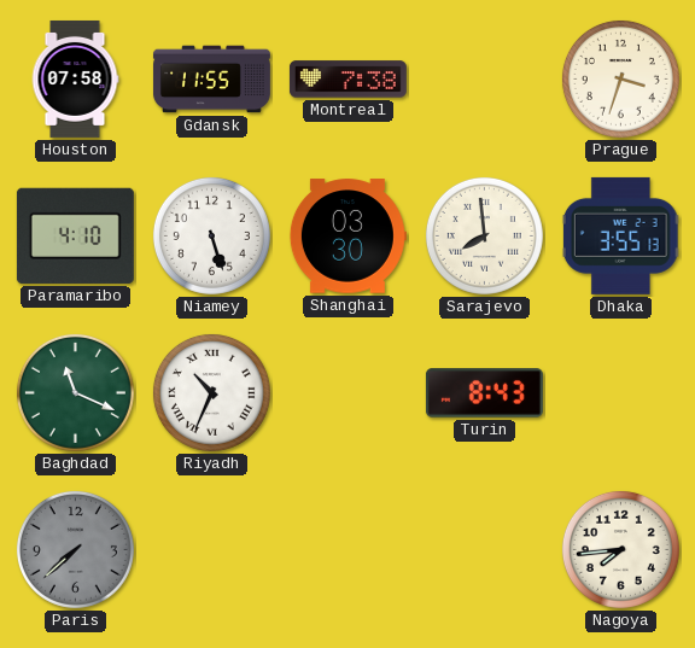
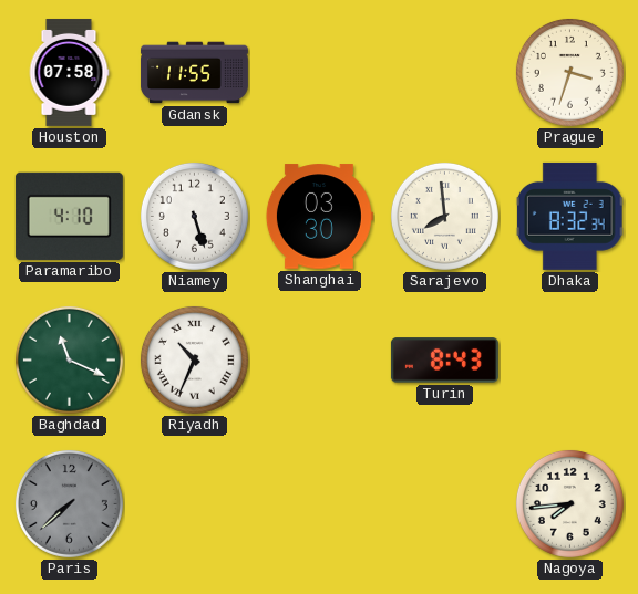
Montreal: 7:38 -> none (347, 80)
Dhaka: 3:55 -> 8:32 (570, 216)
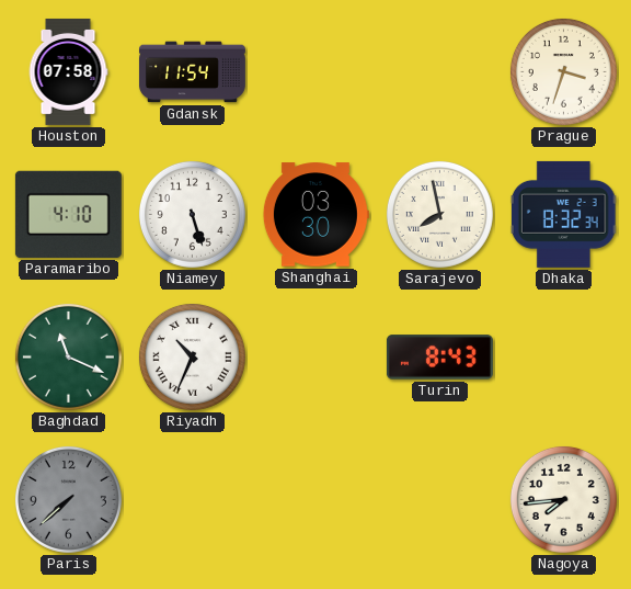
Gdansk: 11:55 -> 11:54 (192, 72)
Sarajevo: 7:59 -> 7:58 (439, 214)
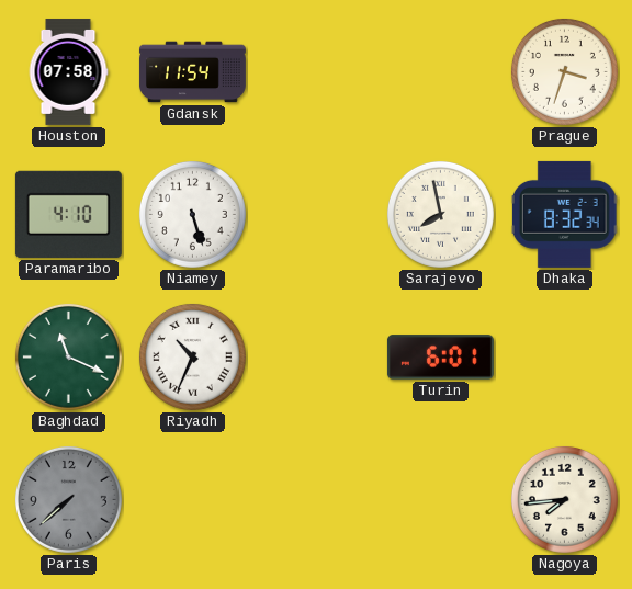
Shanghai: 03:30 -> none (315, 215)
Turin: 8:43 -> 6:01 (440, 358)
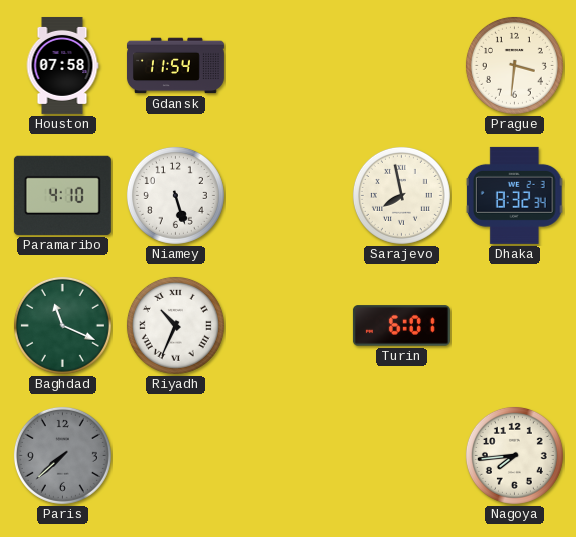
Prague: 3:33 -> 3:31 (514, 65)
